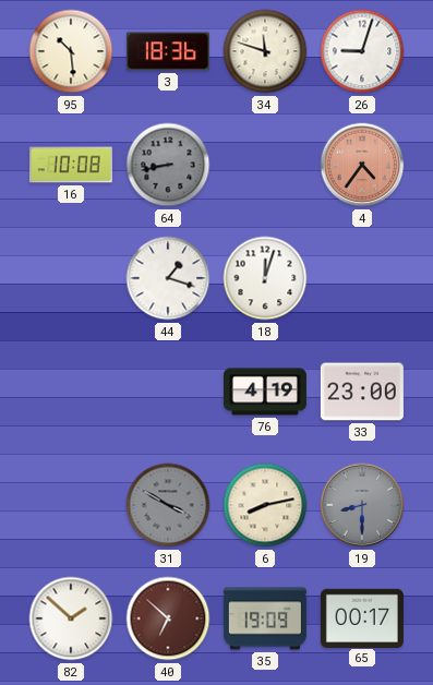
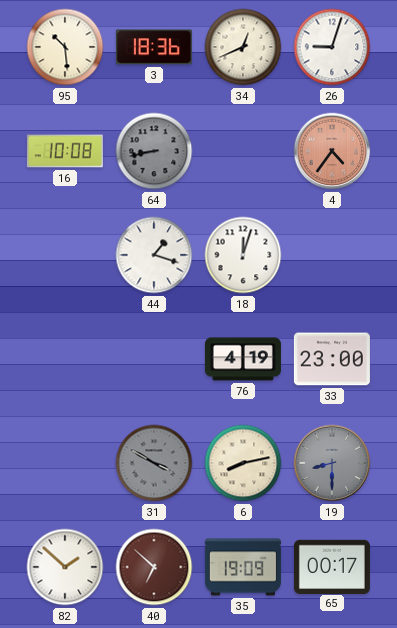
34: 11:48 -> 12:41 (243, 47)
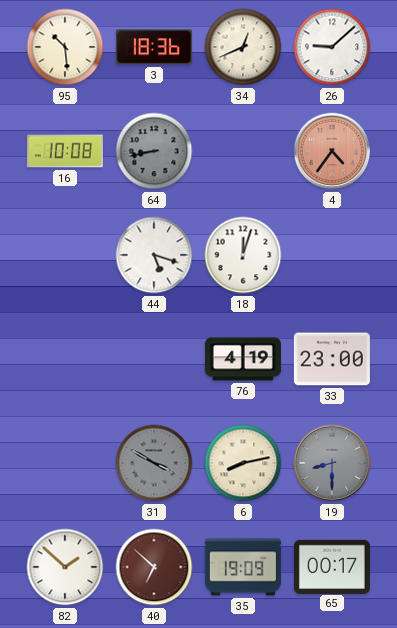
26: 9:03 -> 9:08 (332, 47)
44: 1:18 -> 5:18 (154, 255)
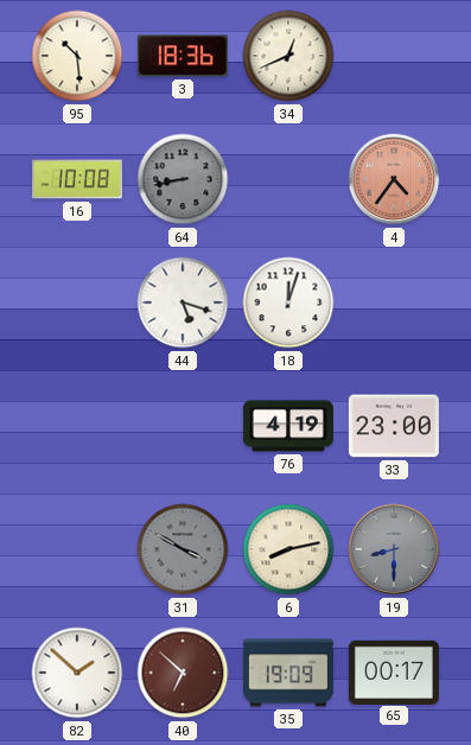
26: 9:08 -> none (332, 47)
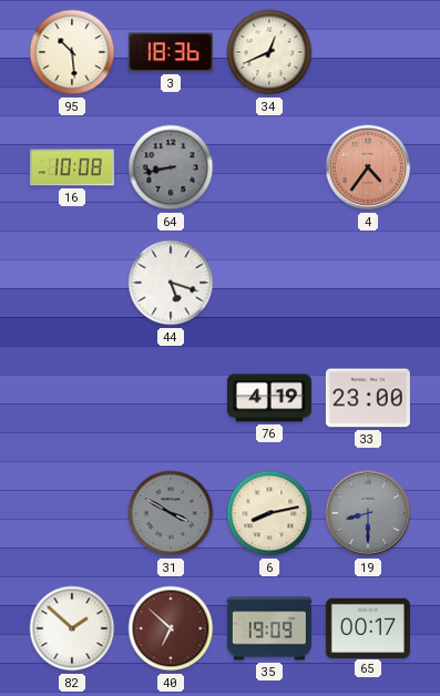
18: 12:03 -> none (288, 303)
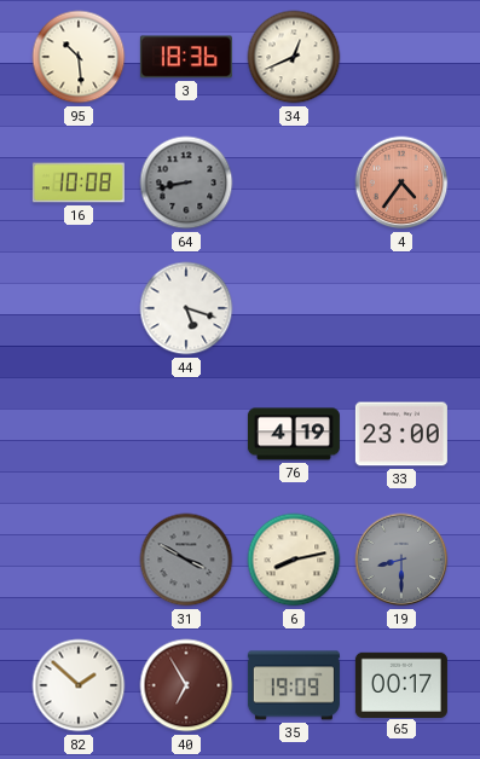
40: 6:52 -> 6:55 (186, 685)
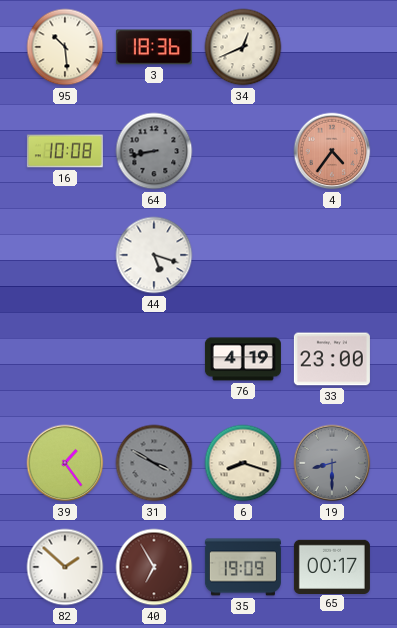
39: none -> 1:24 (65, 463)
6: 8:13 -> 8:18 (243, 463)
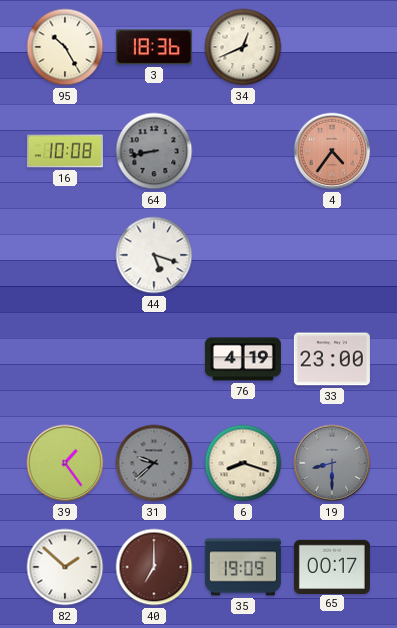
95: 10:29 -> 10:25 (65, 47)
31: 3:50 -> 9:38 (154, 463)
40: 6:55 -> 7:00 (154, 567)
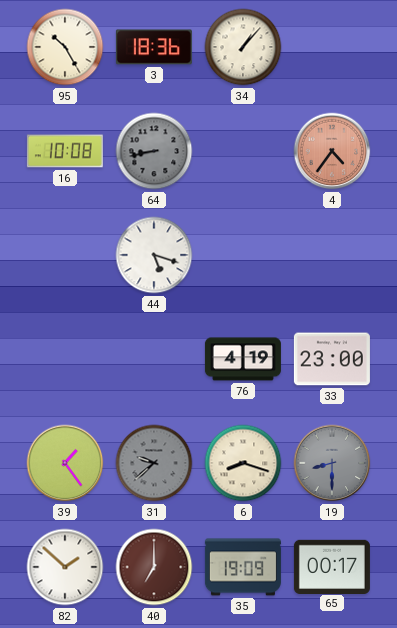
34: 12:41 -> 1:07 (243, 47)
